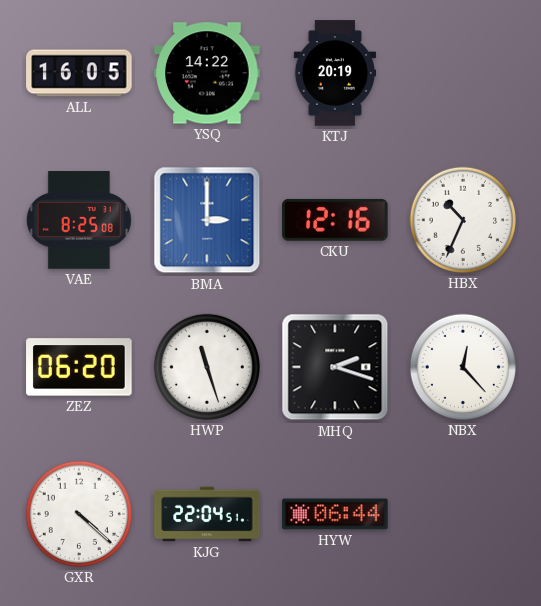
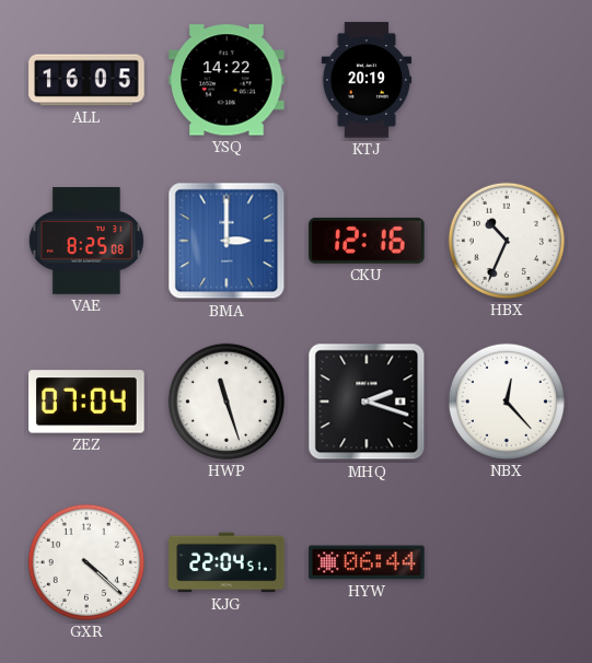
ZEZ: 06:20 -> 07:04 (86, 402)
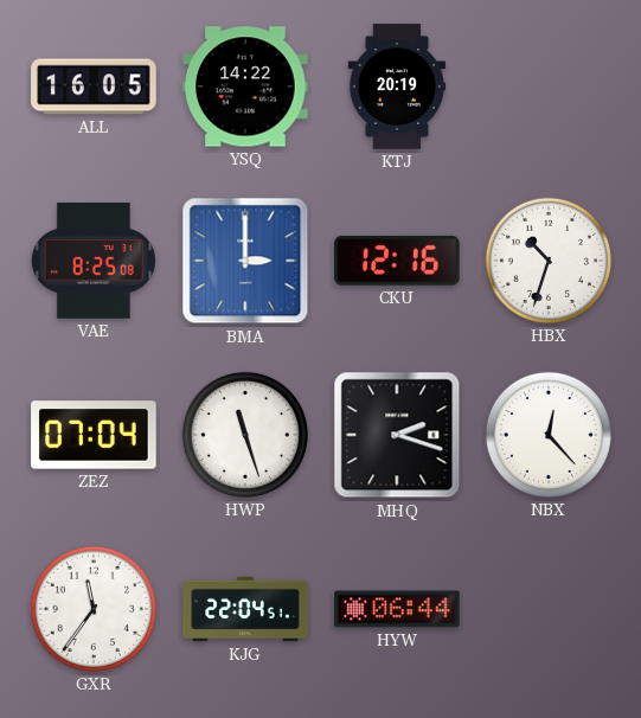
HBX: 10:34 -> 10:33 (549, 261)
GXR: 4:22 -> 11:36 (94, 609)
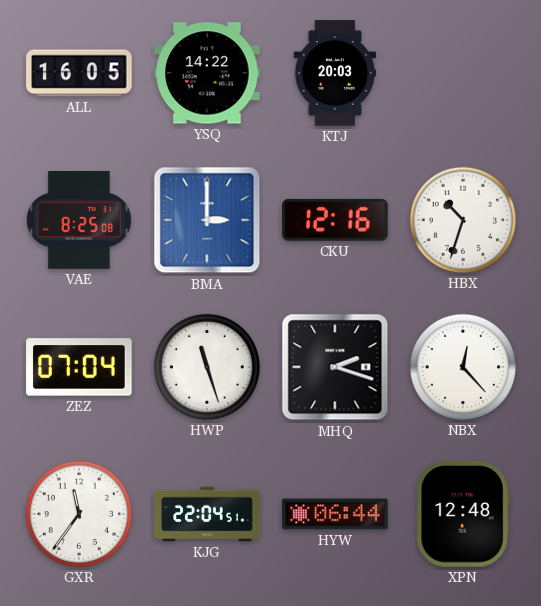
KTJ: 20:19 -> 20:03 (335, 73)
XPN: none -> 12:48 (463, 514)
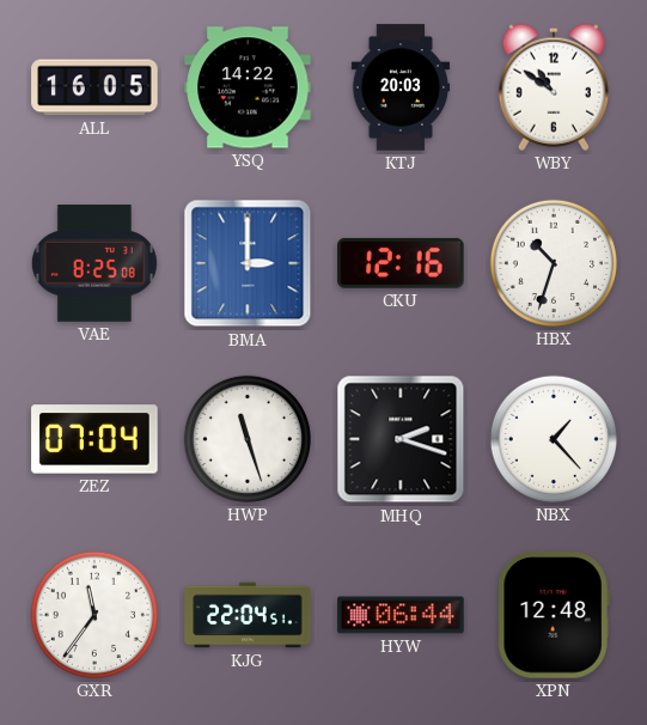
WBY: none -> 10:51 (554, 87)
NBX: 12:23 -> 1:23 (554, 439)
